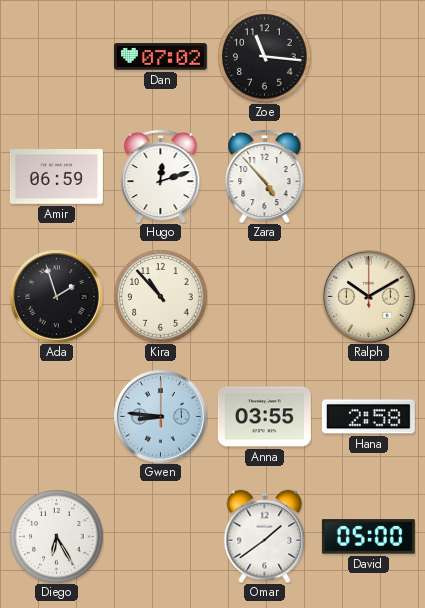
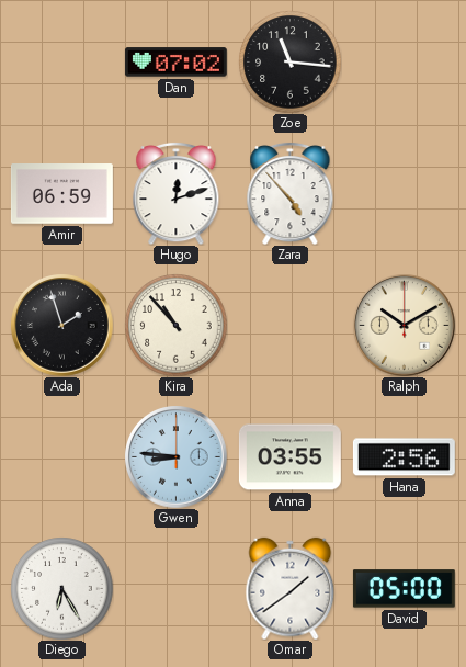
Hana: 2:58 -> 2:56 (404, 457)
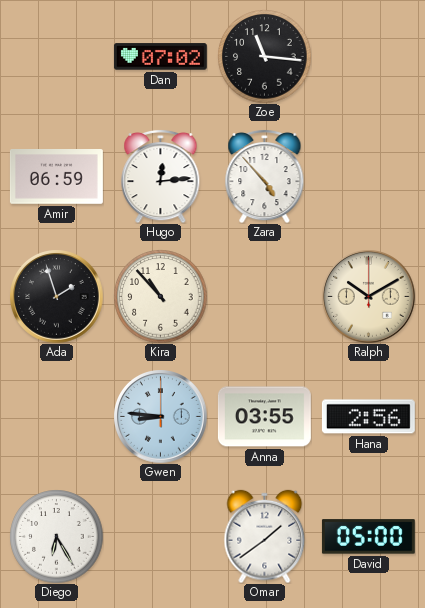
Hugo: 12:12 -> 12:14 (161, 176)
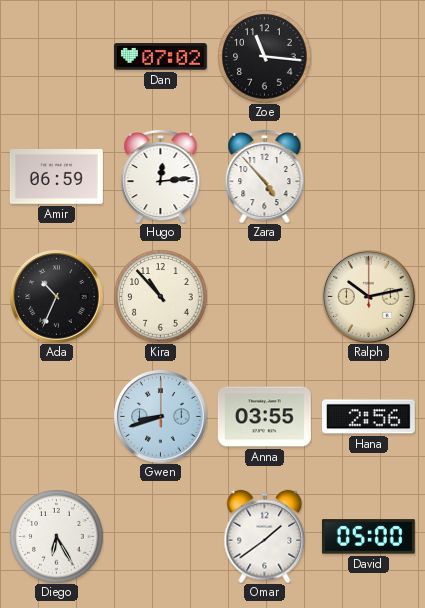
Ada: 1:57 -> 10:34 (56, 296)
Ralph: 10:10 -> 10:13 (368, 296)
Gwen: 8:46 -> 8:42 (160, 416)
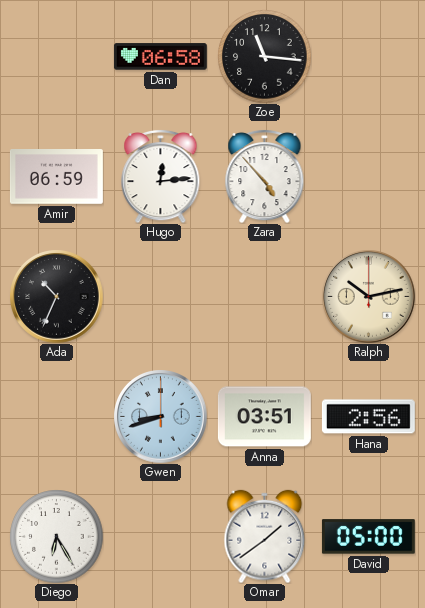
Dan: 07:02 -> 06:58 (160, 57)
Kira: 10:53 -> none (160, 296)
Anna: 03:55 -> 03:51 (264, 417)
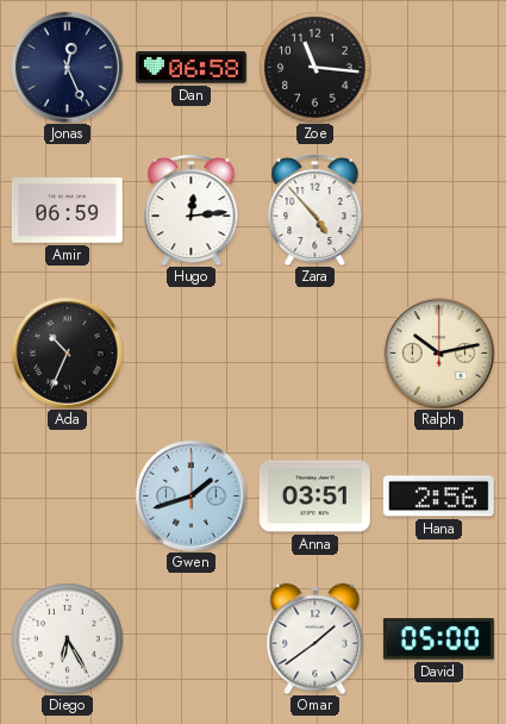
Jonas: none -> 12:26 (67, 67)
Gwen: 8:42 -> 1:42 (190, 495)
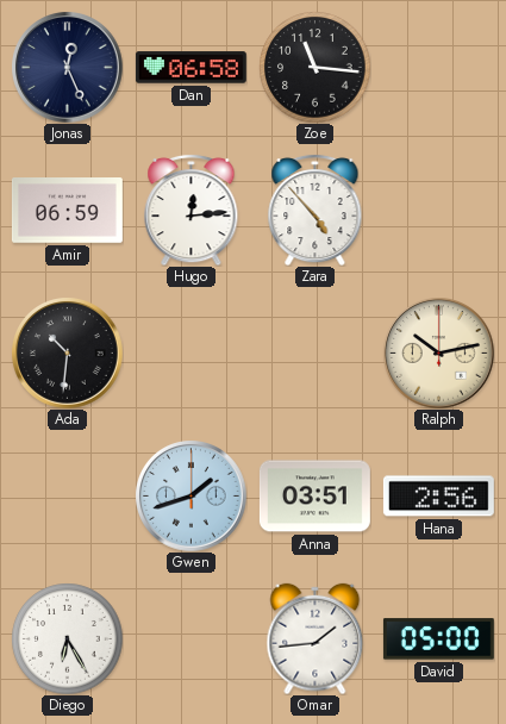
Ada: 10:34 -> 10:31 (67, 352)
Omar: 1:39 -> 1:44 (316, 638)
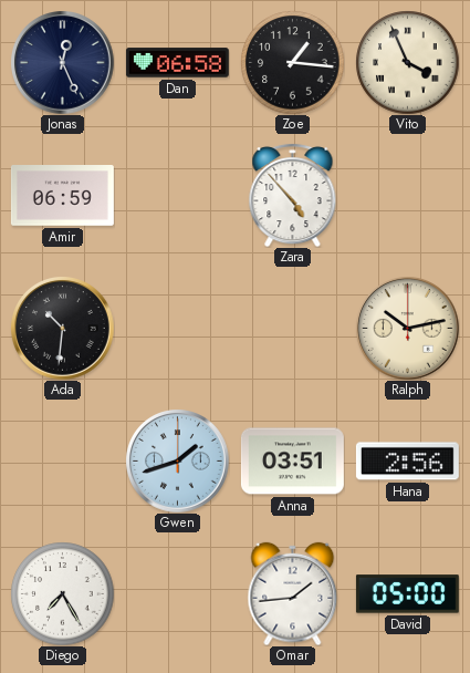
Zoe: 11:16 -> 1:16 (292, 62)
Vito: none -> 3:56 (407, 62)
Hugo: 12:14 -> none (192, 210)
Diego: 6:25 -> 7:25 (62, 593)
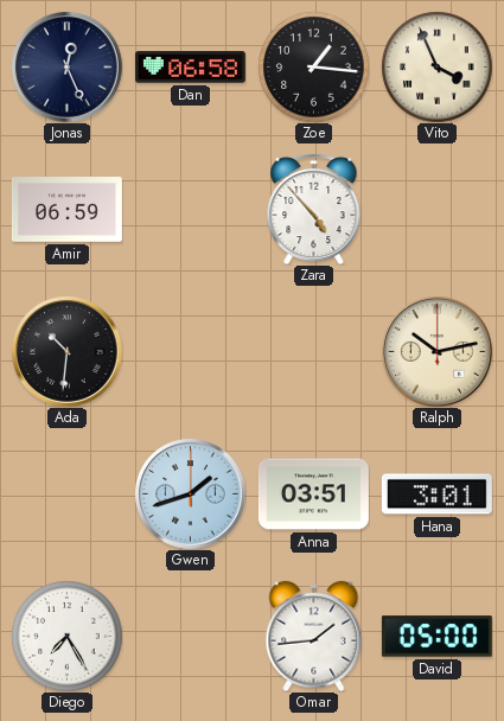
Hana: 2:56 -> 3:01 (436, 495)
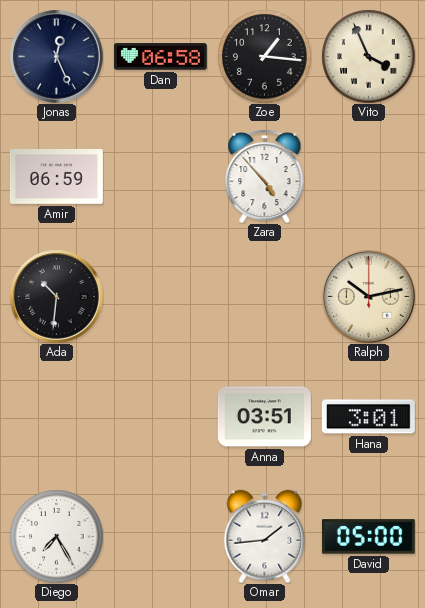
Gwen: 1:42 -> none (190, 493)
